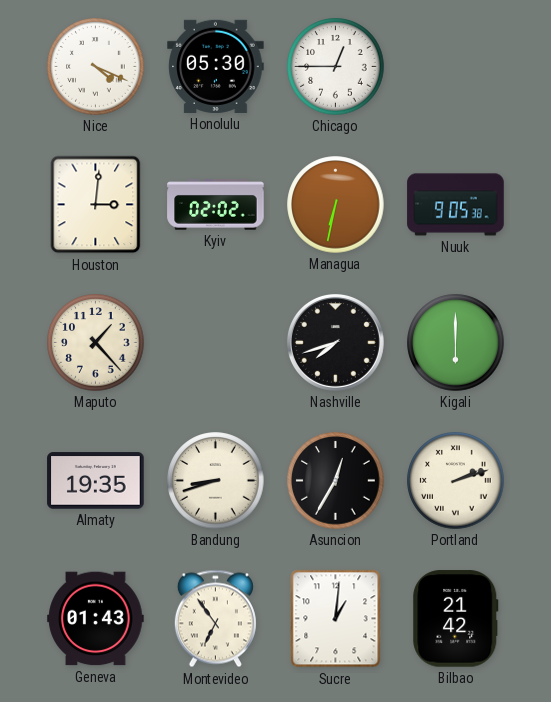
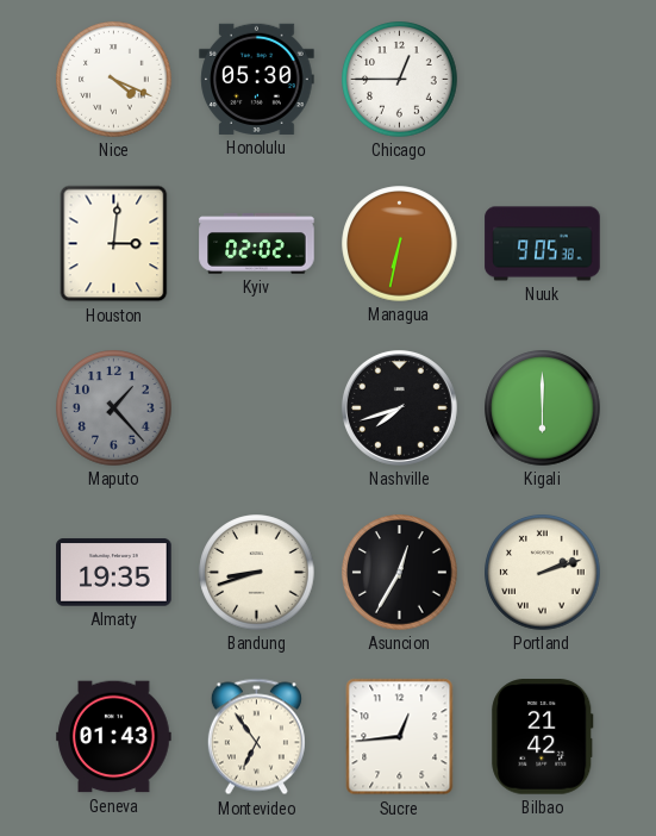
Maputo dial: cream -> grey (114, 408)
Sucre: 1:01 -> 12:44 (400, 737)
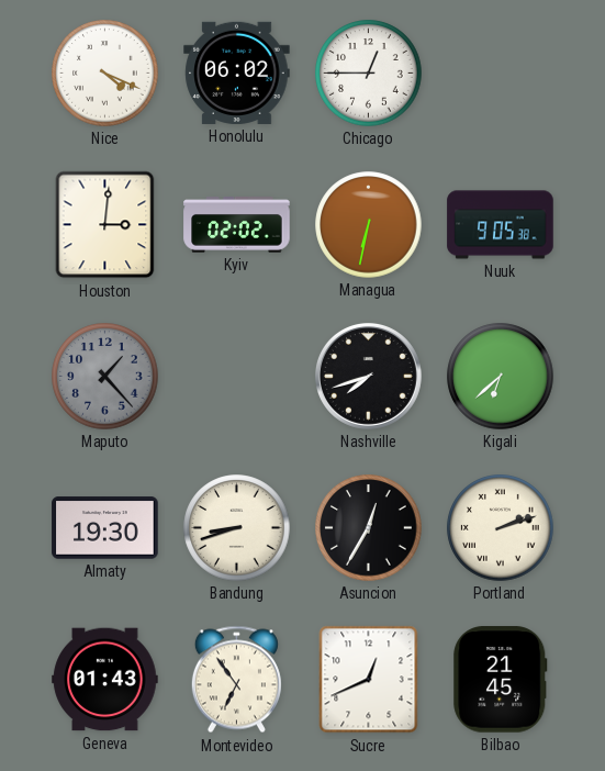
Honolulu: 05:30 -> 06:02 (237, 72)
Kigali: 6:00 -> 6:38 (501, 377)
Almaty: 19:35 -> 19:30 (105, 528)
Sucre: 12:44 -> 12:41 (369, 680)
Bilbao: 21:42 -> 21:45 (501, 680)
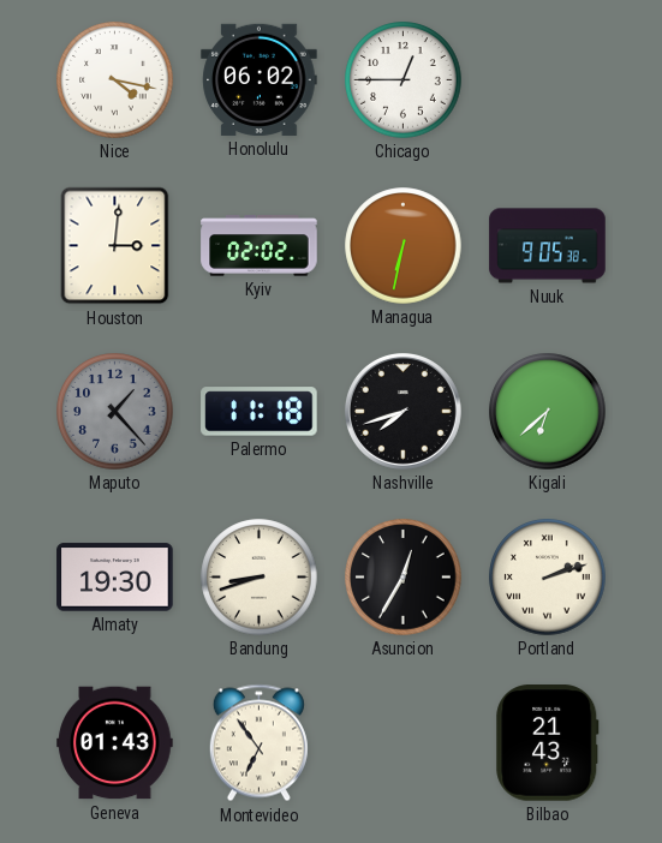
Nice: 4:19 -> 4:17 (115, 80)
Palermo: none -> 11:18 (260, 412)
Sucre: 12:41 -> none (369, 680)
Bilbao: 21:45 -> 21:43 (548, 743)
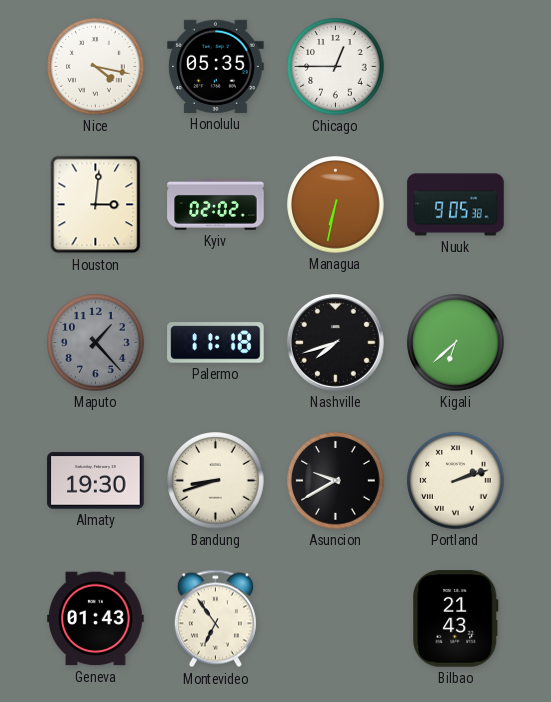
Honolulu: 06:02 -> 05:35 (216, 66)
Asuncion: 12:35 -> 9:40 (336, 481)
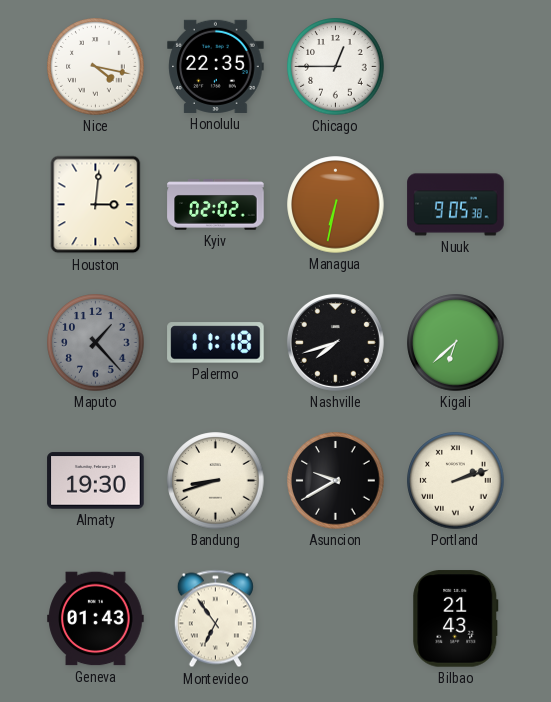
Honolulu: 05:35 -> 22:35 (216, 66)
